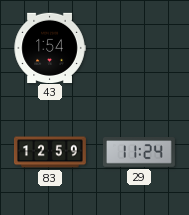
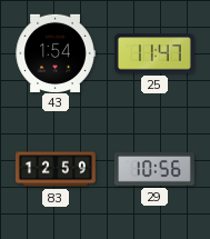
25: none -> 11:47 (154, 53)
29: 11:24 -> 10:56 (154, 169)
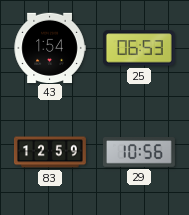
25: 11:47 -> 06:53 (139, 48)
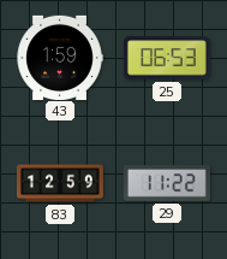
43: 1:54 -> 1:59 (60, 57)
29: 10:56 -> 11:22 (167, 183)
